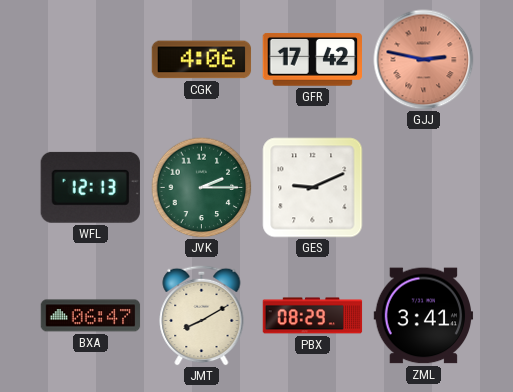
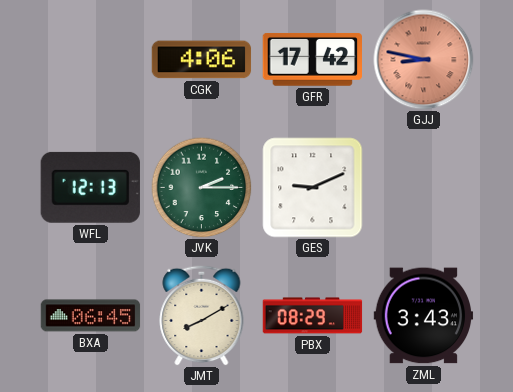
GJJ: 2:47 -> 8:47 (424, 60)
BXA: 06:47 -> 06:45 (91, 316)
ZML: 3:41 -> 3:43 (424, 316)
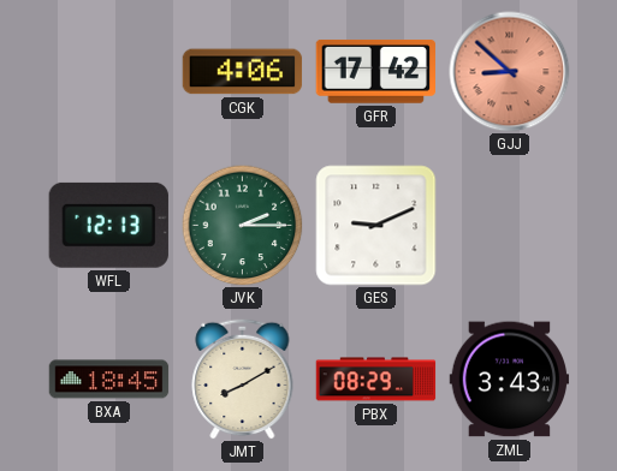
GJJ: 8:47 -> 8:52 (510, 72)
BXA: 06:45 -> 18:45 (109, 380)
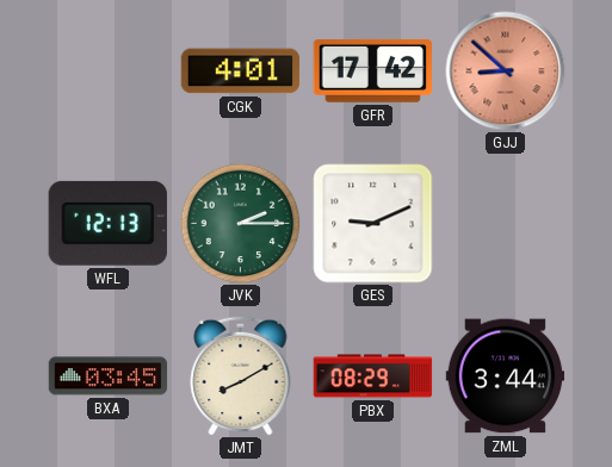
CGK: 4:06 -> 4:01 (241, 71)
BXA: 18:45 -> 03:45 (109, 376)
ZML: 3:43 -> 3:44 (506, 376)
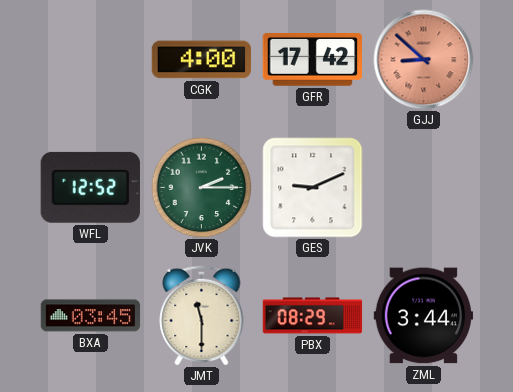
CGK: 4:01 -> 4:00 (202, 60)
WFL: 12:13 -> 12:52 (90, 187)
JMT: 8:10 -> 11:30 (202, 315)
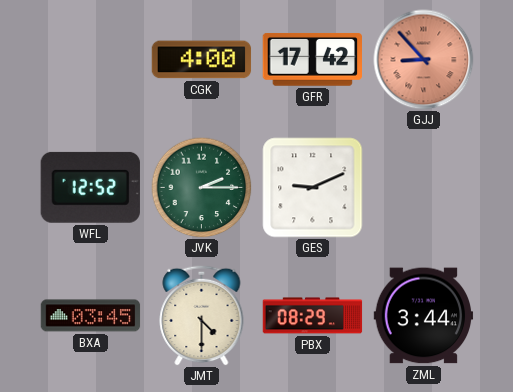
GJJ: 8:52 -> 8:53 (424, 60)
JMT: 11:30 -> 4:30 (202, 315)
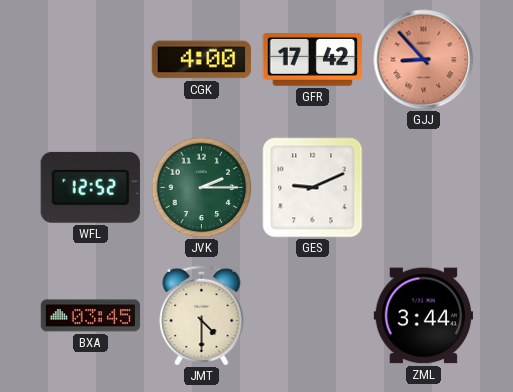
PBX: 08:29 -> none (313, 316)
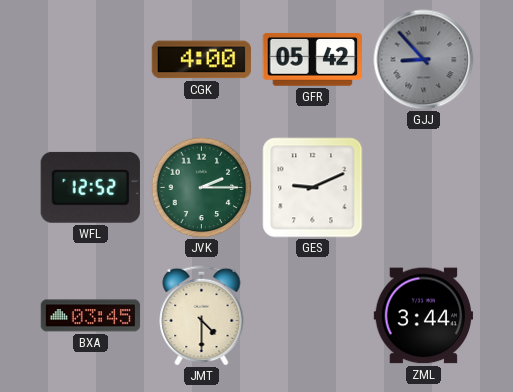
GFR: 17:42 -> 05:42 (312, 60)
GJJ dial: salmon -> grey (424, 60)
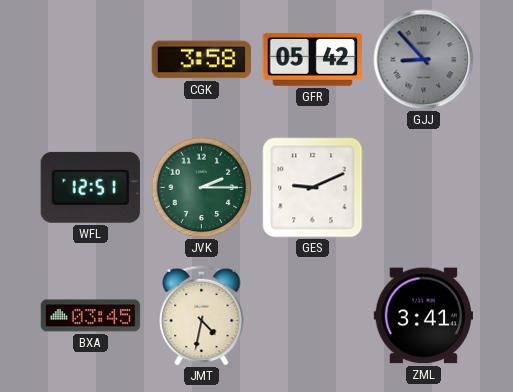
CGK: 4:00 -> 3:58 (202, 60)
WFL: 12:52 -> 12:51 (90, 187)
JMT: 4:30 -> 4:32 (202, 315)
ZML: 3:44 -> 3:41 (424, 316)
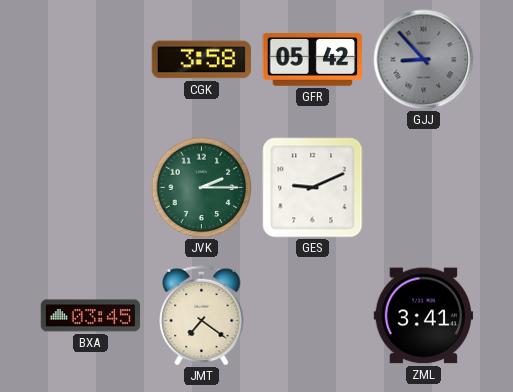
WFL: 12:51 -> none (90, 187)
JMT: 4:32 -> 7:21 (202, 315)
